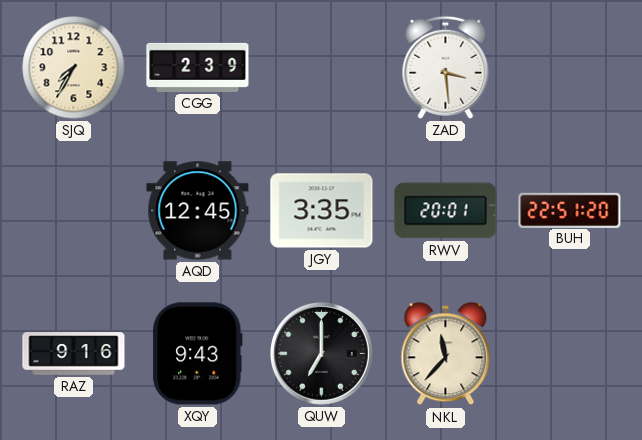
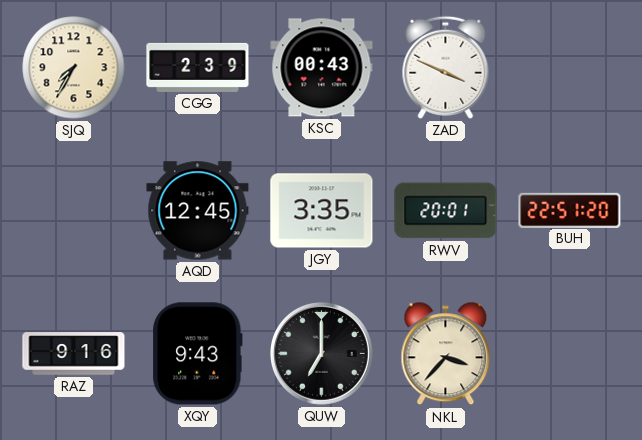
KSC: none -> 00:43 (322, 68)
ZAD: 3:29 -> 3:49 (446, 67)
NKL: 11:37 -> 3:37 (446, 354)
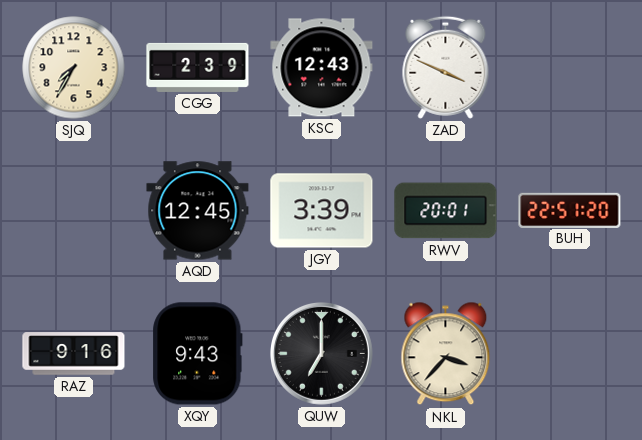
KSC: 00:43 -> 12:43 (322, 68)
JGY: 3:35 -> 3:39 (322, 211)
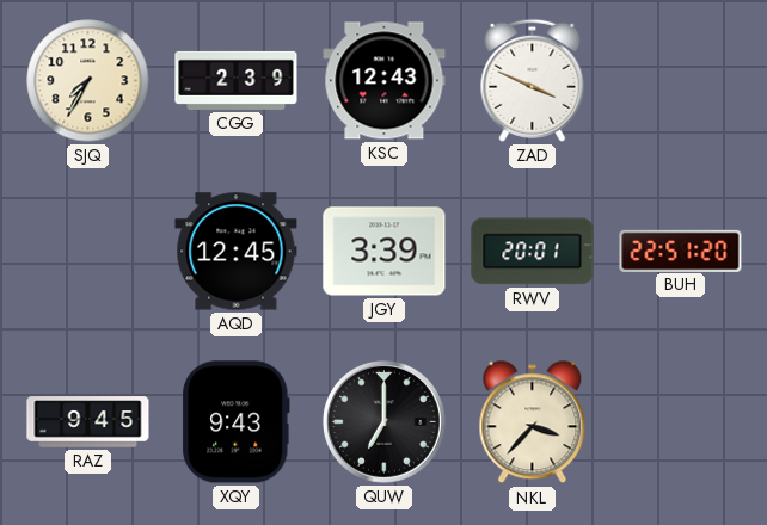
RAZ: 9:16 -> 9:45 (88, 422)
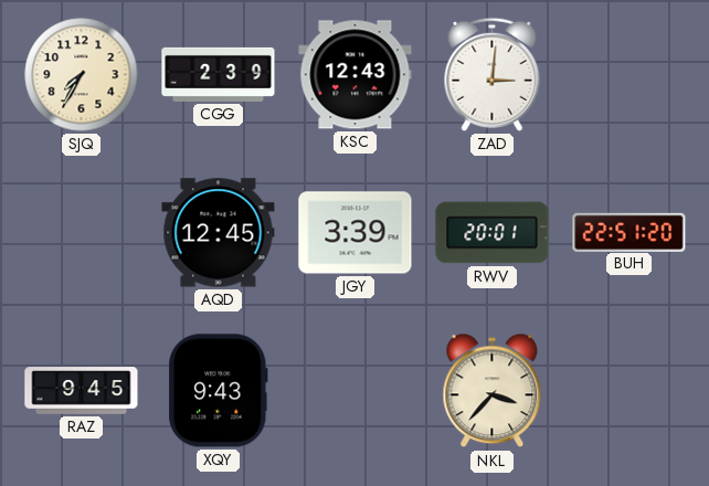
ZAD: 3:49 -> 3:01 (493, 74)
QUW: 7:00 -> none (385, 422)
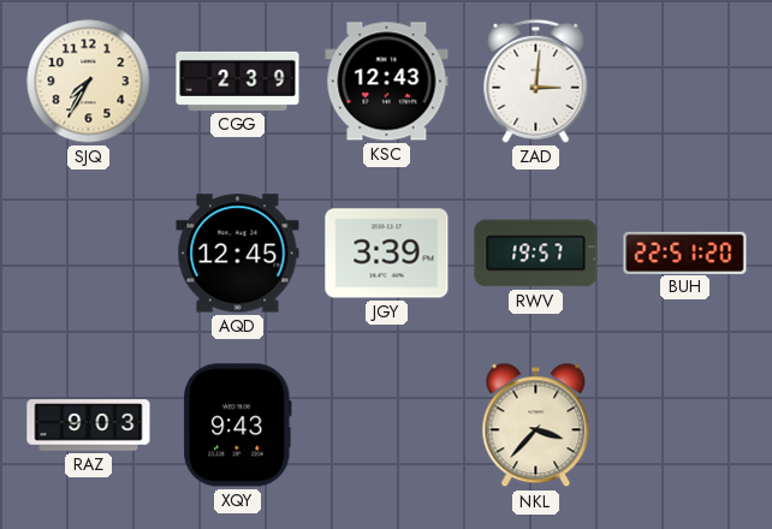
RWV: 20:01 -> 19:57 (536, 254)
RAZ: 9:45 -> 9:03 (89, 426)
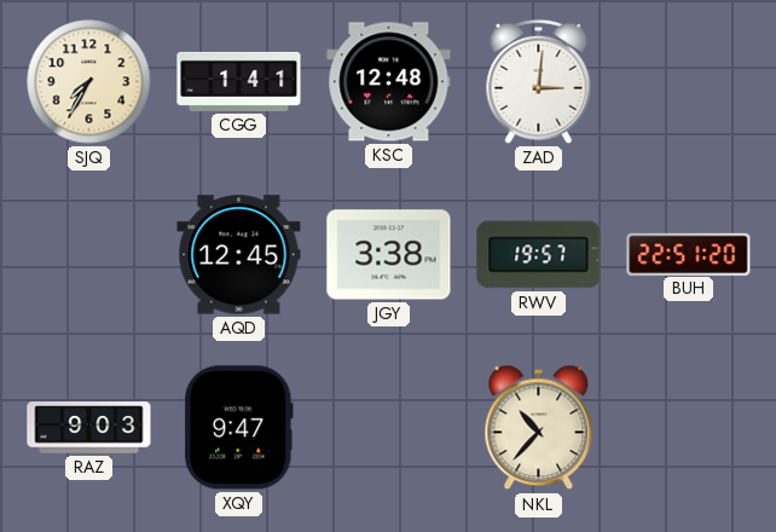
CGG: 2:39 -> 1:41 (239, 81)
KSC: 12:43 -> 12:48 (389, 82)
JGY: 3:39 -> 3:38 (389, 255)
XQY: 9:43 -> 9:47 (239, 428)
NKL: 3:37 -> 10:37 (539, 428)
